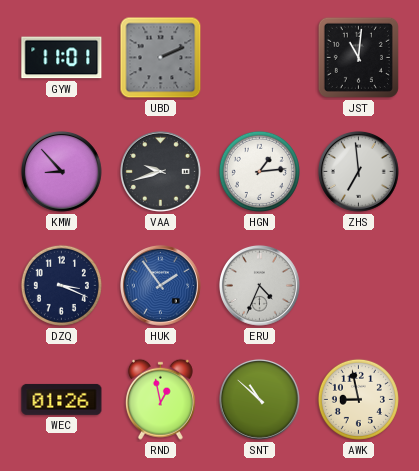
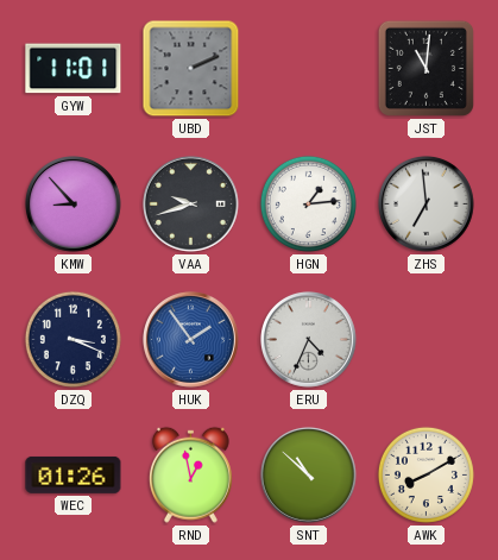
AWK: 8:58 -> 8:10 (425, 474)
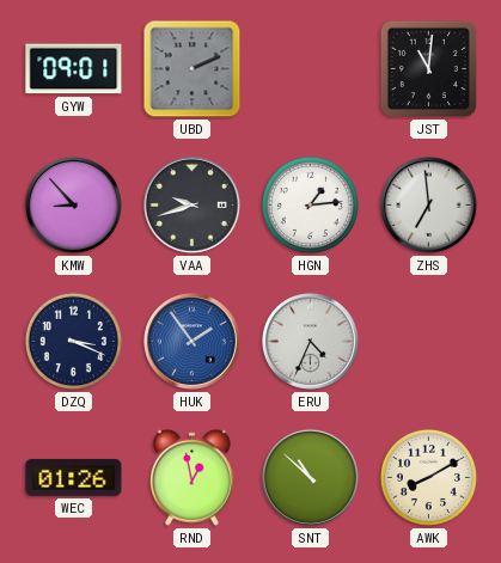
GYW: 11:01 -> 09:01 (74, 69)
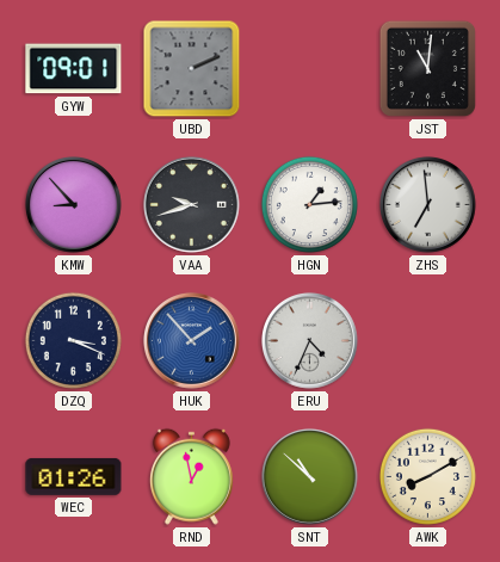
HUK: 1:54 -> 1:53 (191, 340)
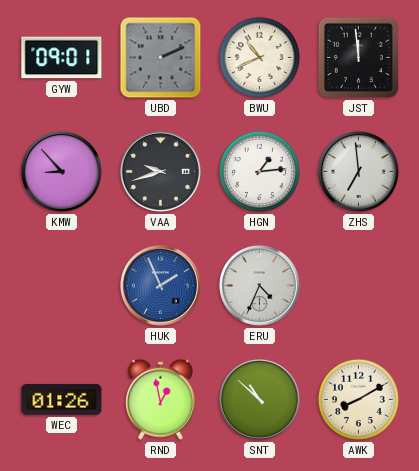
BWU: none -> 10:41 (259, 57)
JST: 11:01 -> 11:59 (358, 57)
DZQ: 3:19 -> none (73, 340)
HUK: 1:53 -> 1:56 (160, 285)
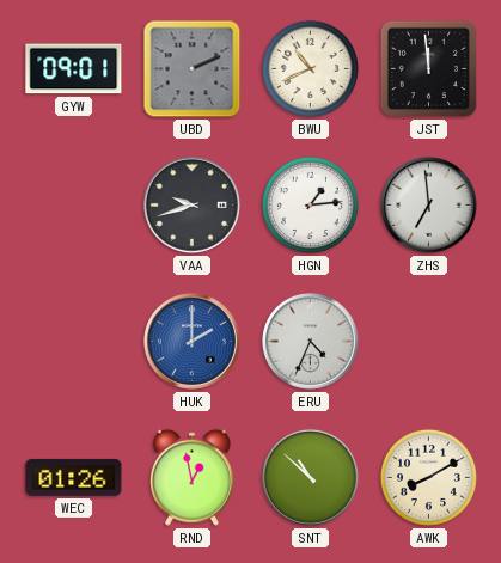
KMW: 8:53 -> none (61, 171)
HUK: 1:56 -> 2:00 (191, 341)
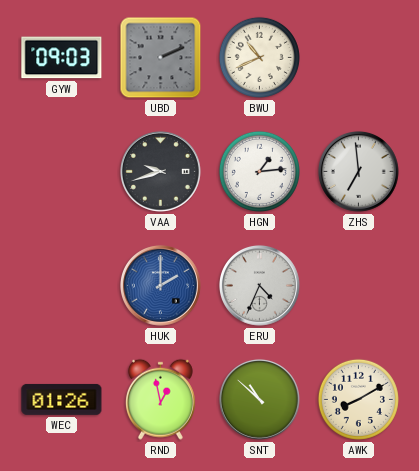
GYW: 09:01 -> 09:03 (62, 58)
JST: 11:59 -> none (428, 68)
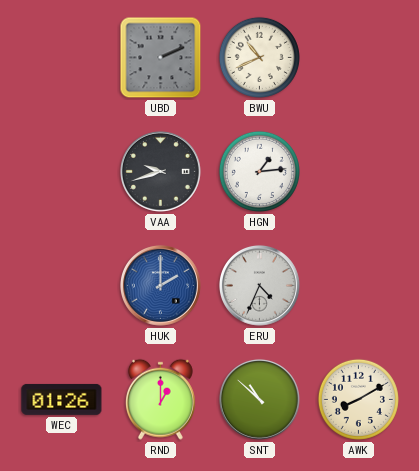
GYW: 09:03 -> none (62, 58)
ZHS: 6:59 -> none (358, 171)
RND: 12:58 -> 1:00 (160, 399)
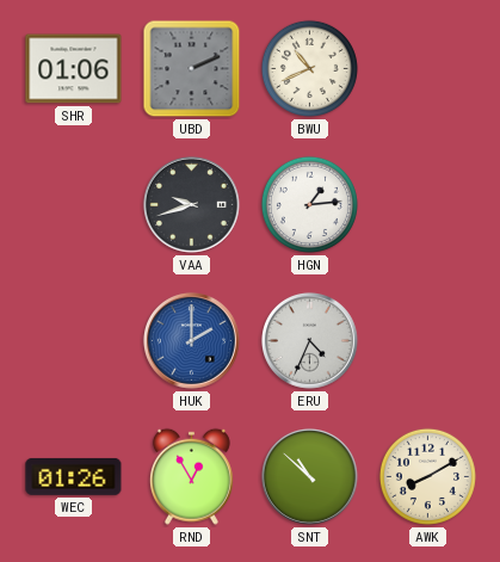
SHR: none -> 01:06 (74, 69)
RND: 1:00 -> 12:55 (191, 476)
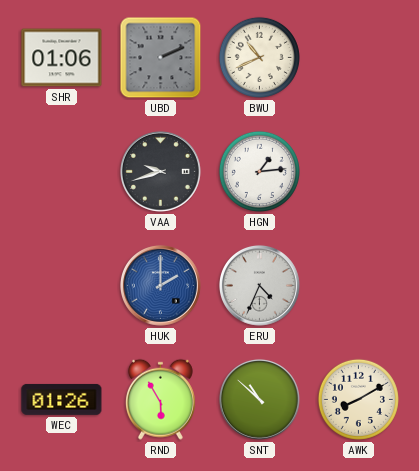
RND: 12:55 -> 5:55 (160, 399)
